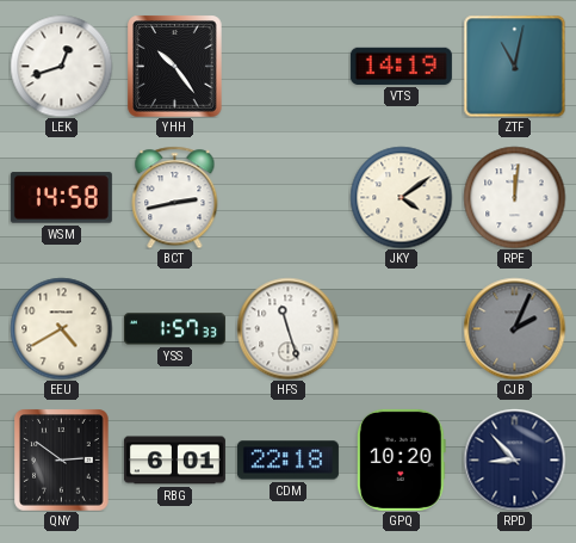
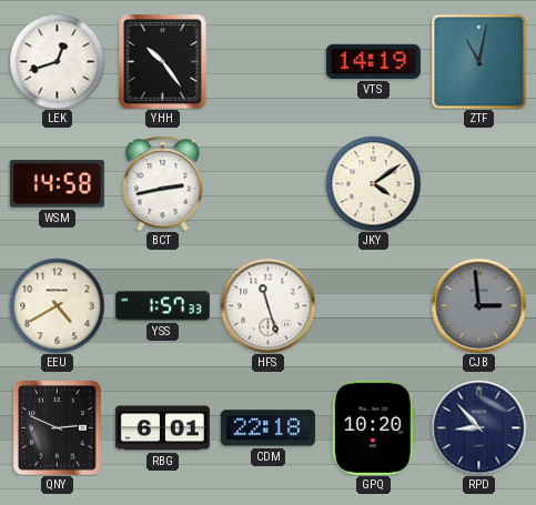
RPE: 12:01 -> none (514, 197)
CJB: 2:04 -> 2:59 (478, 305)
QNY: 2:51 -> 2:49 (58, 427)
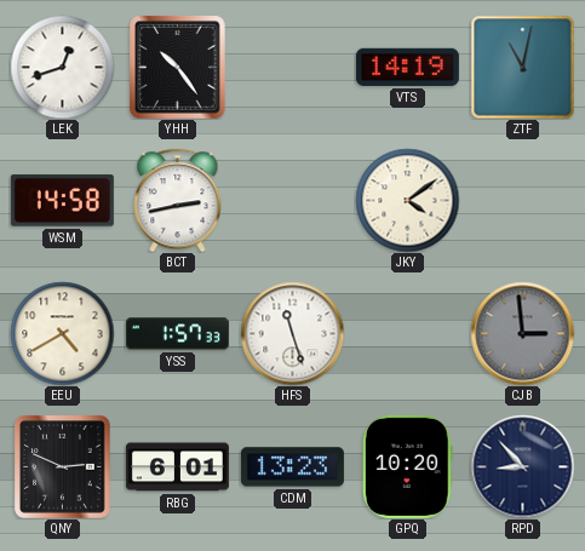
CDM: 22:18 -> 13:23 (292, 467)
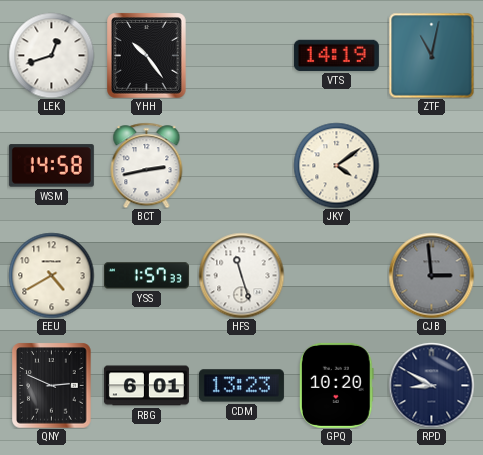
RPD: 8:53 -> 8:50 (431, 385)
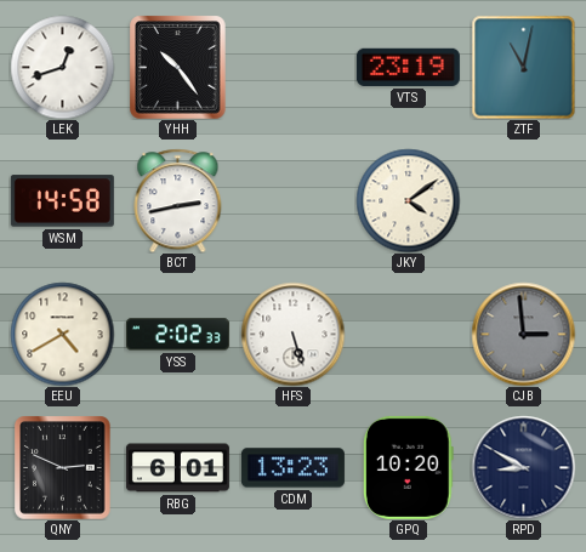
VTS: 14:19 -> 23:19 (408, 67)
YSS: 1:57 -> 2:02 (177, 335)
HFS: 11:27 -> 5:27 (292, 334)
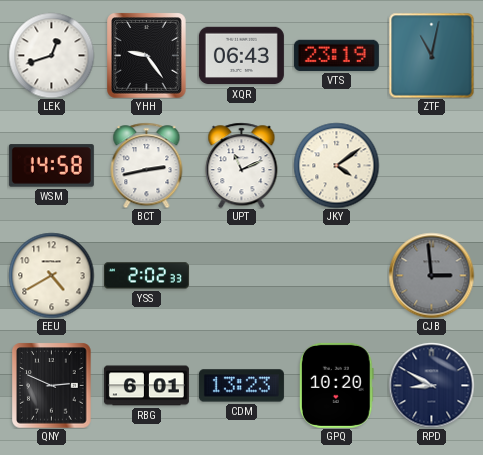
YHH: 10:24 -> 9:24 (147, 55)
XQR: none -> 06:43 (241, 56)
UPT: none -> 11:11 (242, 165)
HFS: 5:27 -> none (292, 334)
